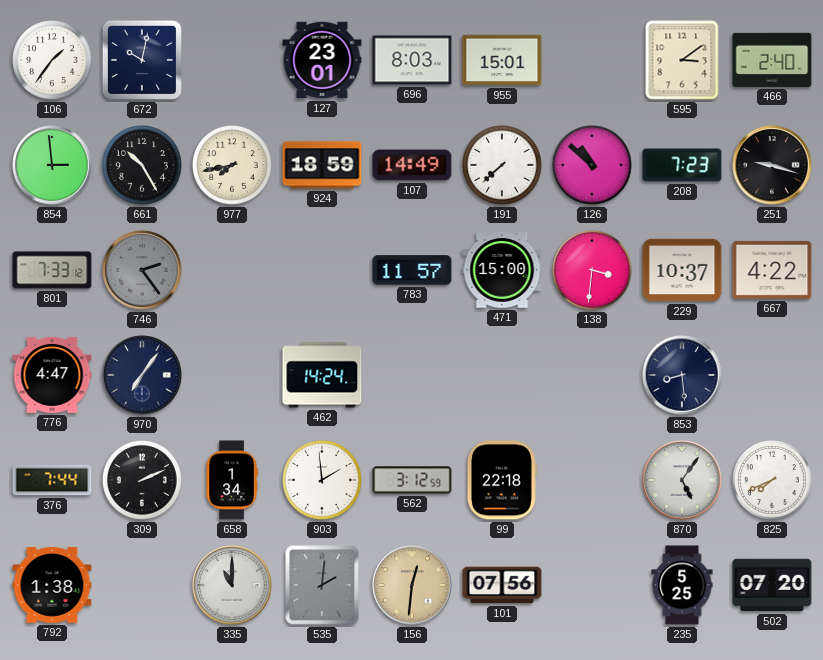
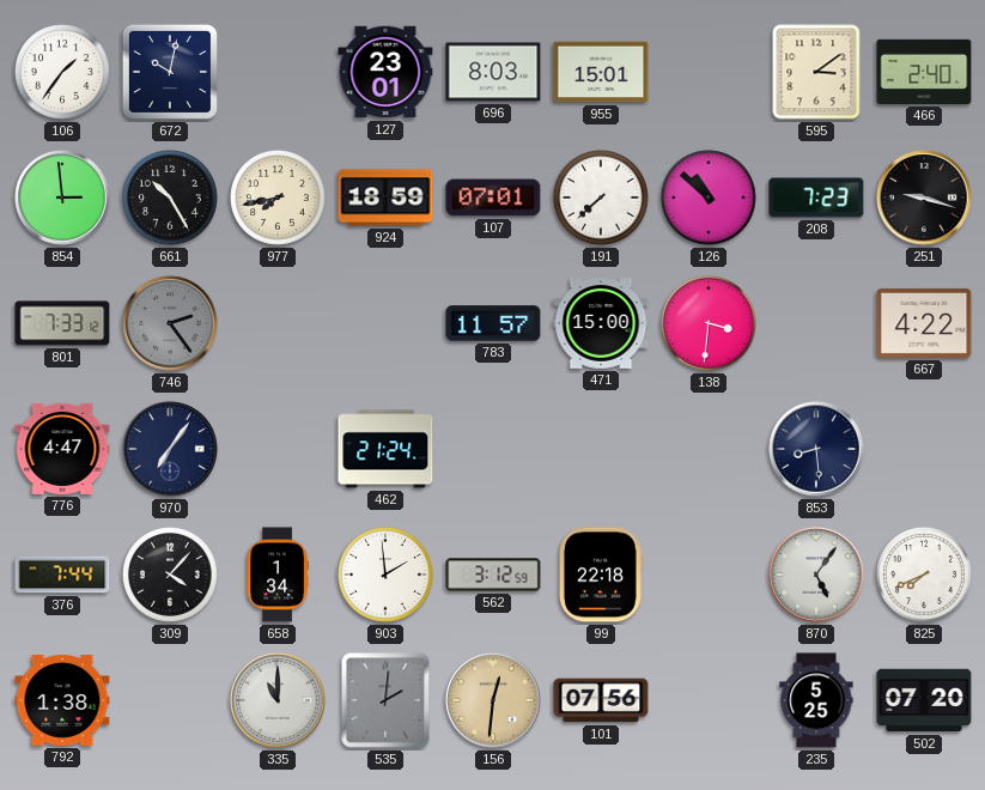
107: 14:49 -> 07:01 (493, 197)
229: 10:37 -> none (682, 270)
462: 14:24 -> 21:24 (385, 449)
309: 2:11 -> 4:07 (170, 575)
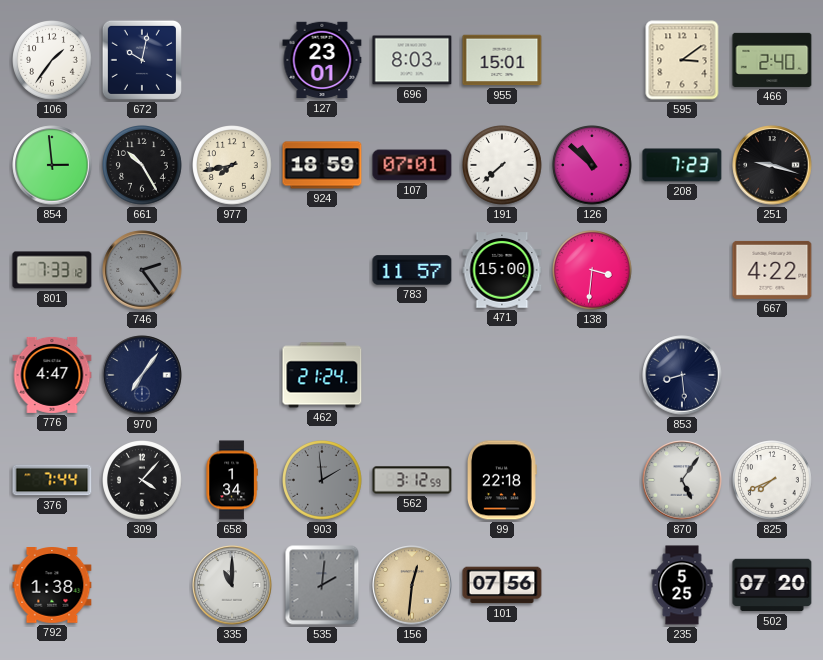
903 dial: white -> grey (322, 480)
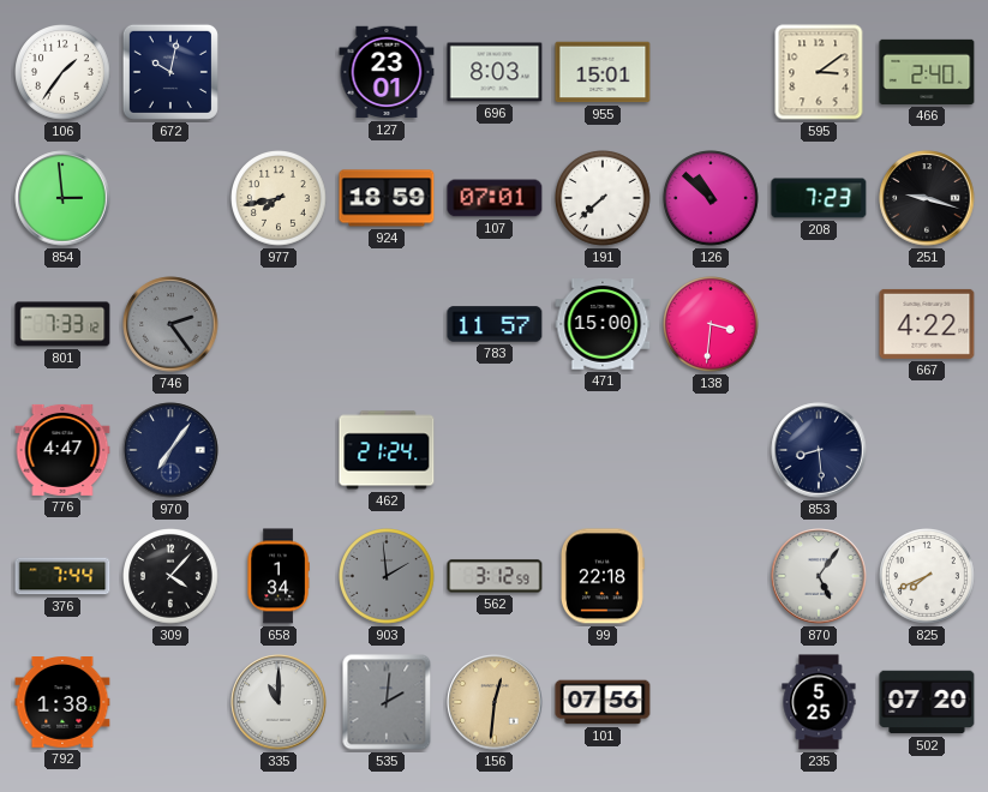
661: 10:25 -> none (142, 165)
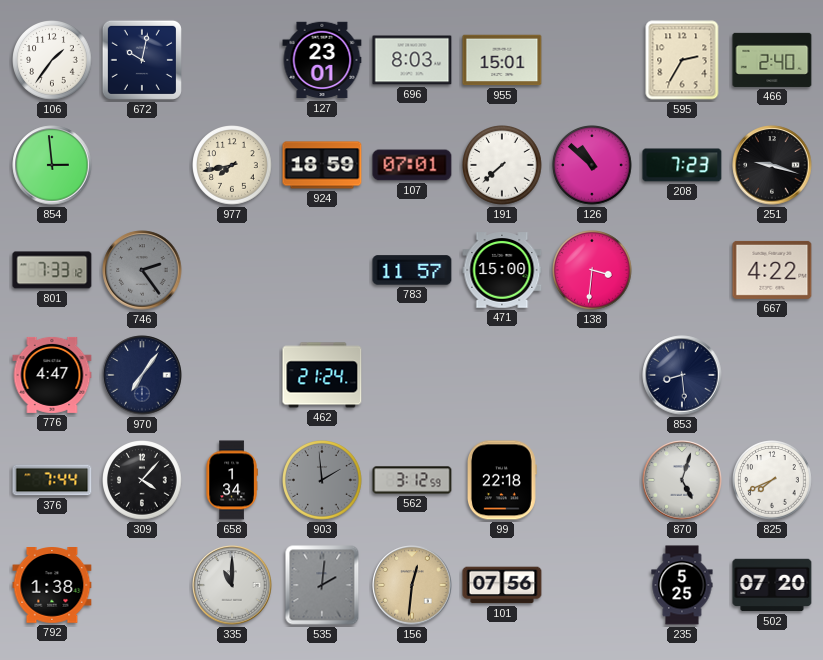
595: 3:09 -> 2:35 (682, 60)
870: 5:06 -> 5:03 (682, 480)
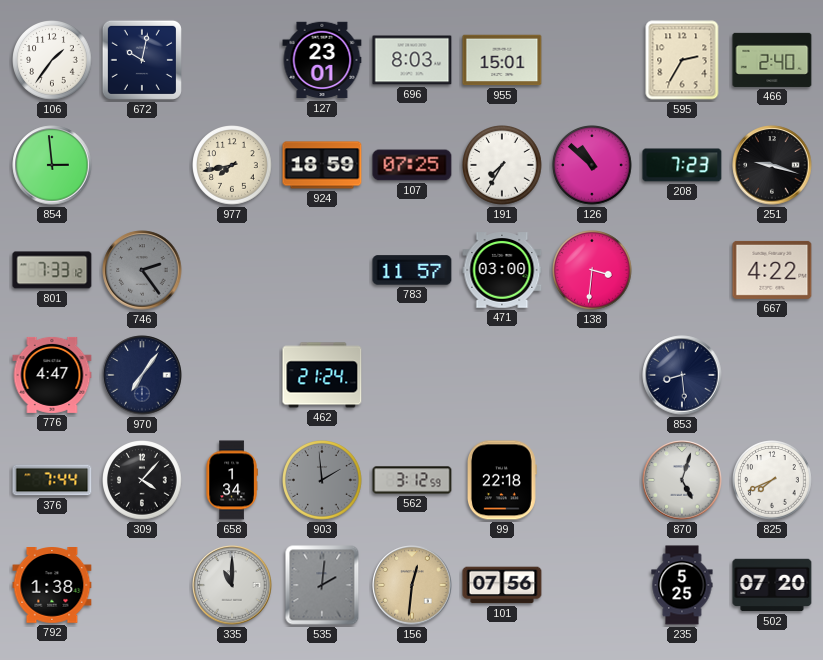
107: 07:01 -> 07:25 (412, 165)
191: 7:38 -> 7:35 (502, 165)
471: 15:00 -> 03:00 (502, 270)
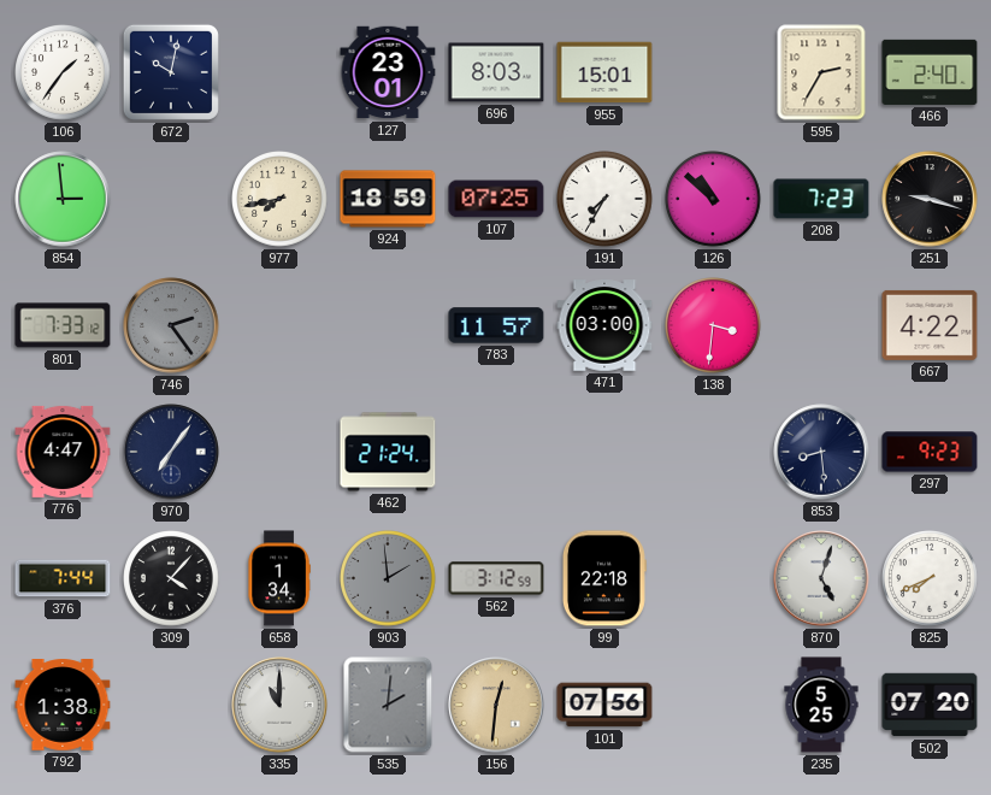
297: none -> 9:23 (930, 452)
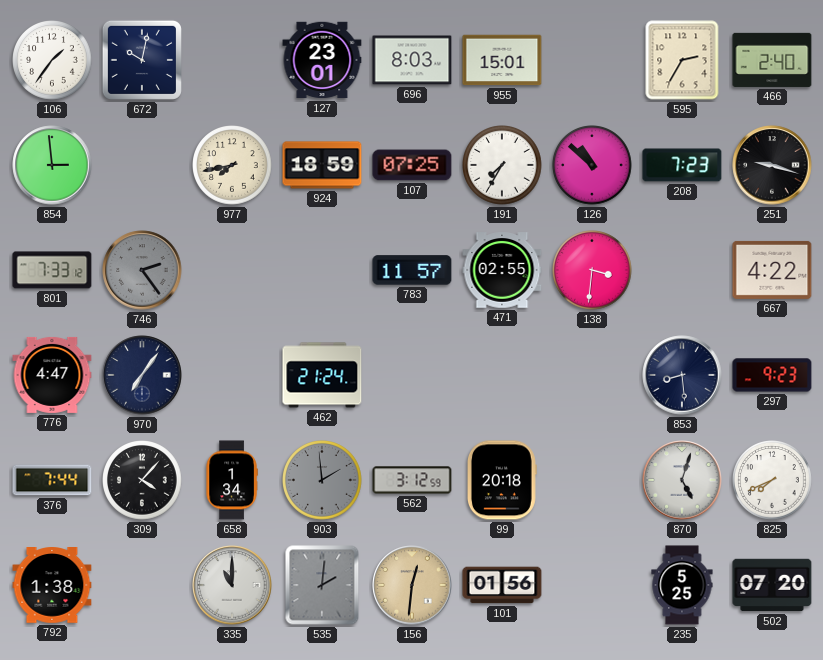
471: 03:00 -> 02:55 (502, 270)
99: 22:18 -> 20:18 (502, 480)
101: 07:56 -> 01:56 (502, 585)
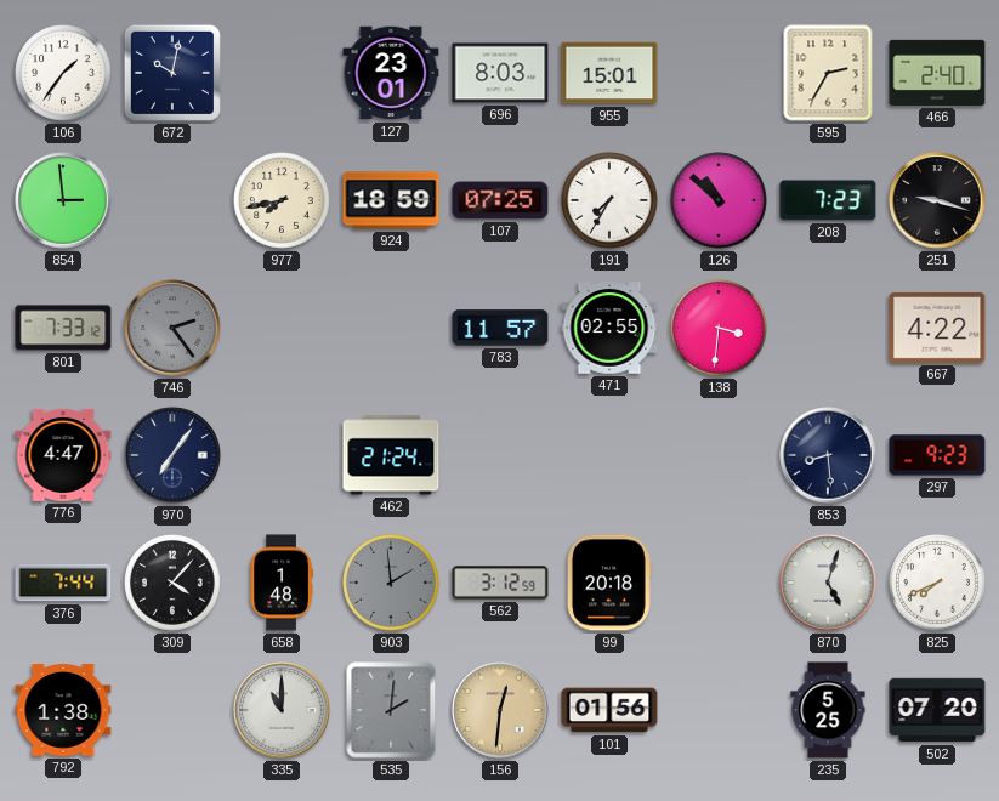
658: 1:34 -> 1:48 (282, 583)
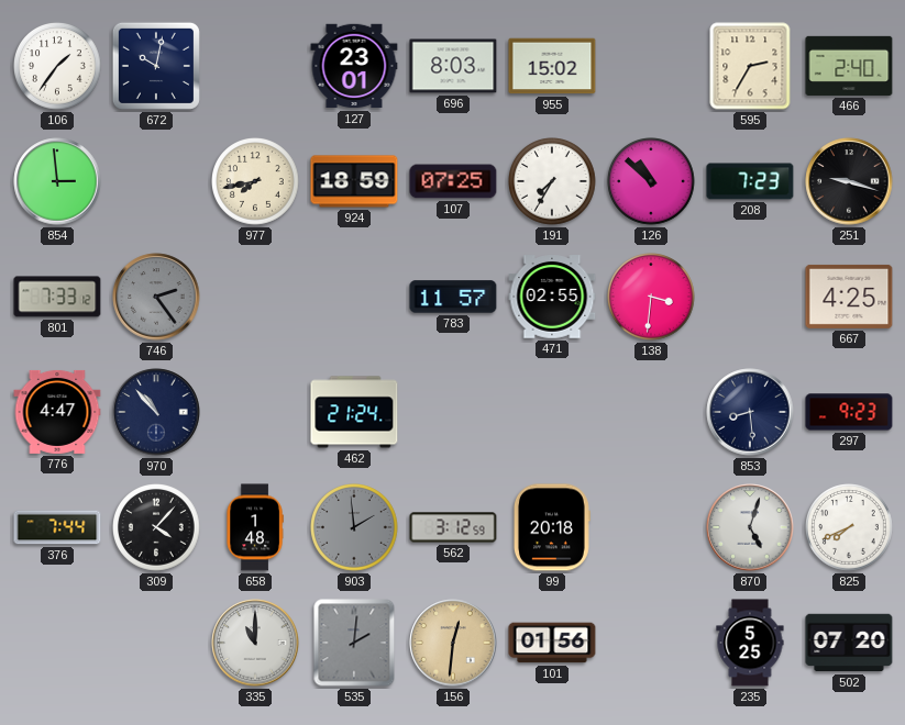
955: 15:01 -> 15:02 (552, 66)
667: 4:22 -> 4:25 (849, 297)
970: 7:06 -> 10:53 (156, 412)
792: 1:38 -> none (63, 710)
